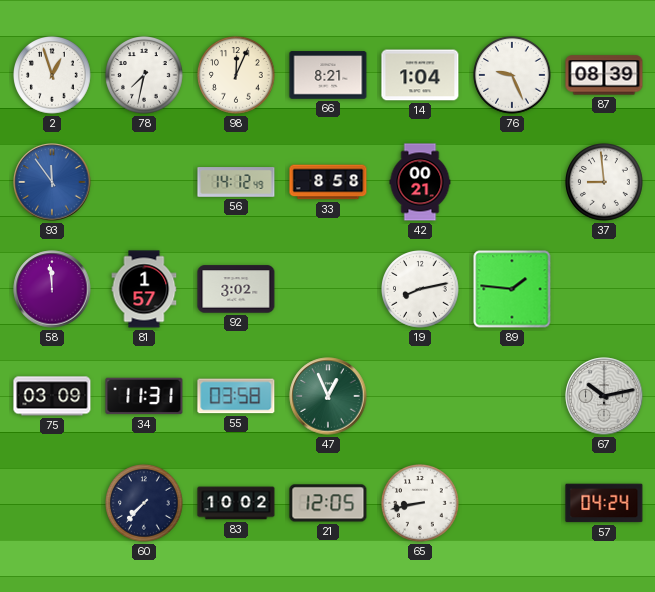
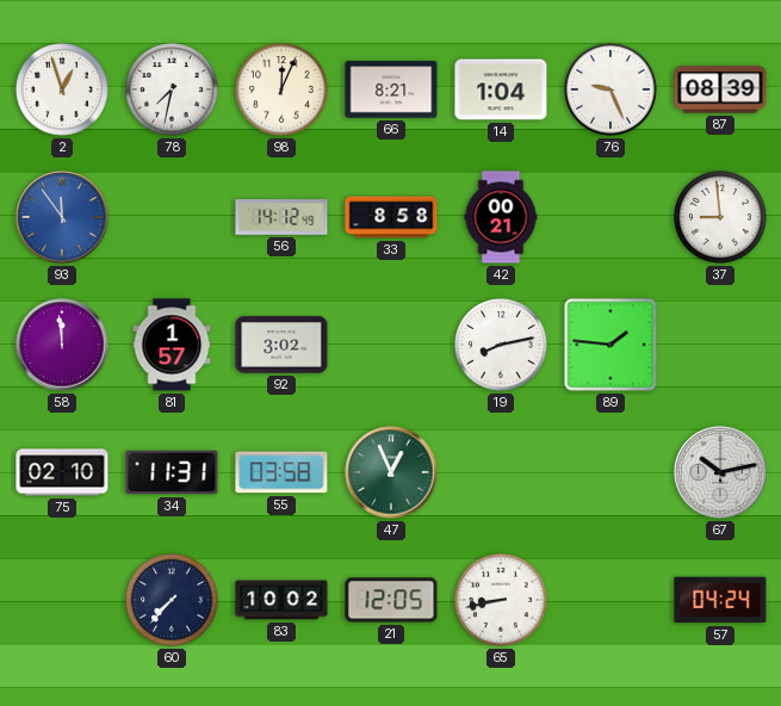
75: 03:09 -> 02:10 (62, 472)
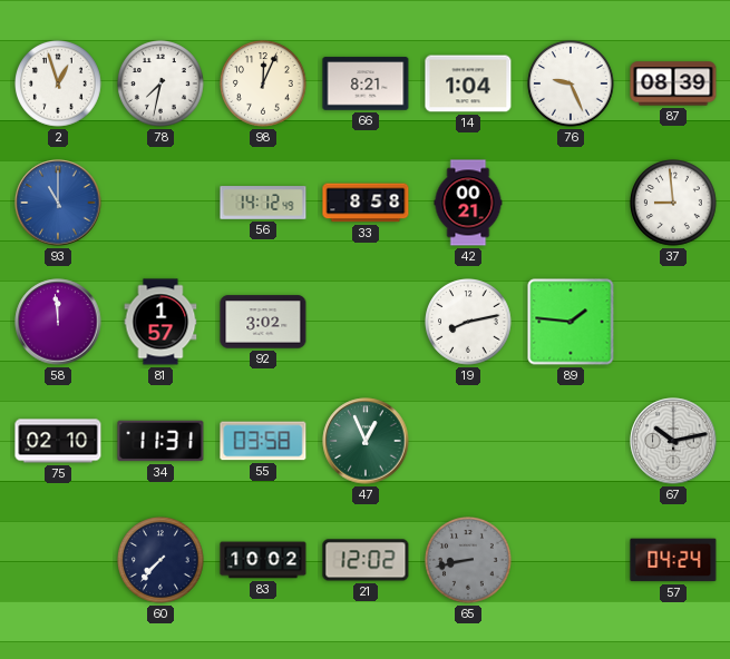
93: 11:54 -> 11:00 (58, 203)
21: 12:05 -> 12:02 (366, 560)
65 dial: white -> grey (469, 561)
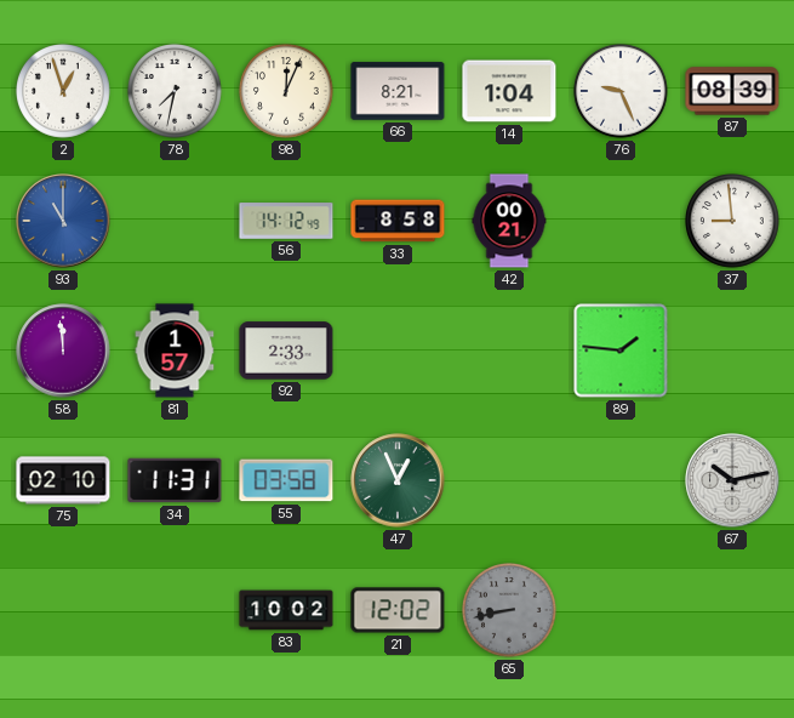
92: 3:02 -> 2:33 (286, 351)
19: 8:13 -> none (469, 323)
60: 7:37 -> none (162, 561)
57: 04:24 -> none (673, 560)
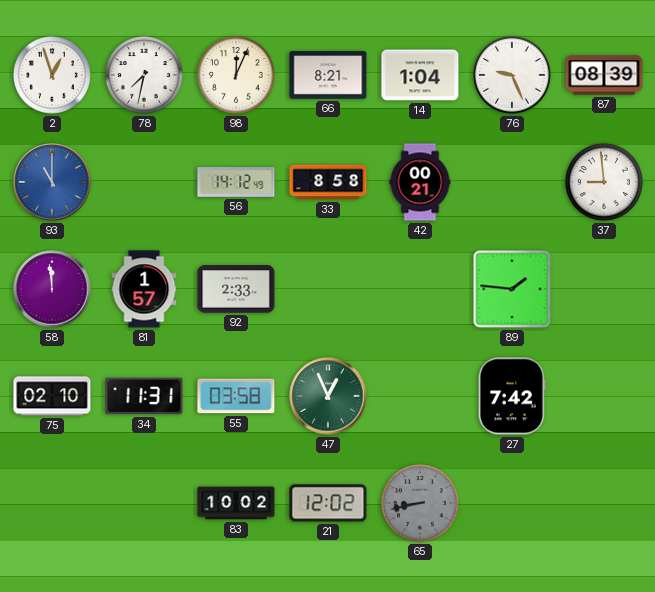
27: none -> 7:42 (512, 396)
67: 10:13 -> none (732, 480)
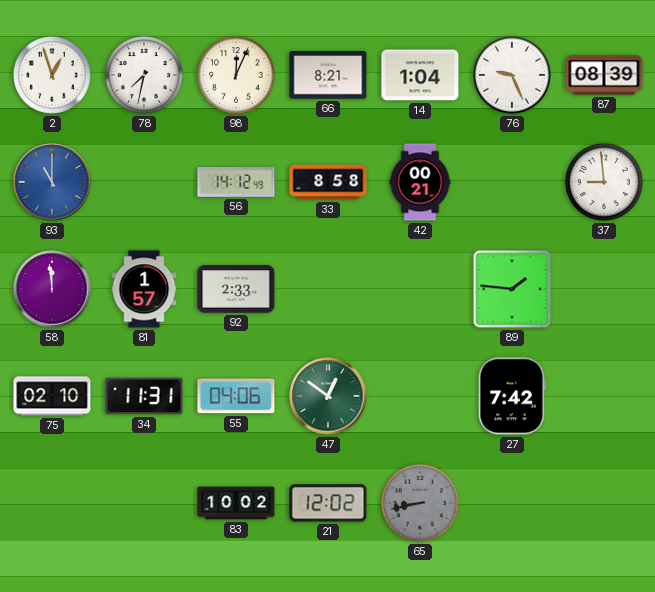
55: 03:58 -> 04:06 (236, 396)
47: 12:56 -> 12:51 (328, 396)
